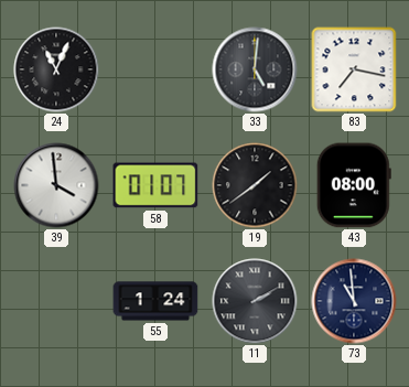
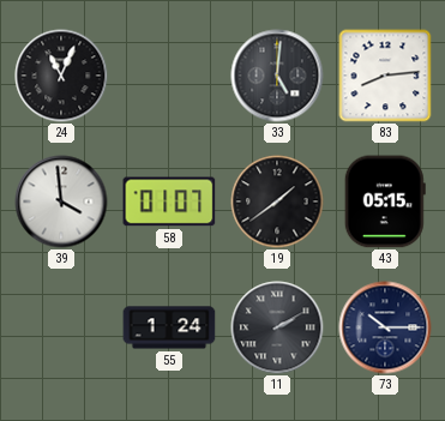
83: 7:17 -> 8:14 (385, 76)
43: 08:00 -> 05:15 (385, 202)
73: 10:59 -> 10:15 (385, 327)
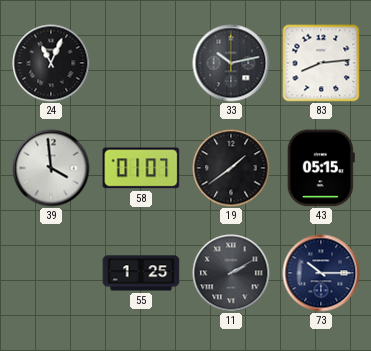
33: 5:01 -> 10:13 (231, 63)
55: 1:24 -> 1:25 (141, 273)
